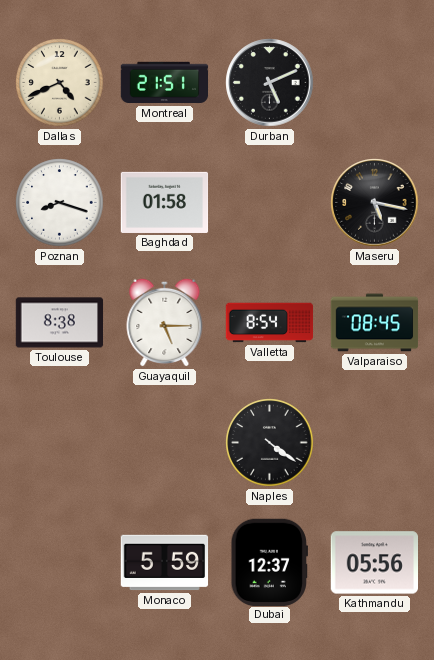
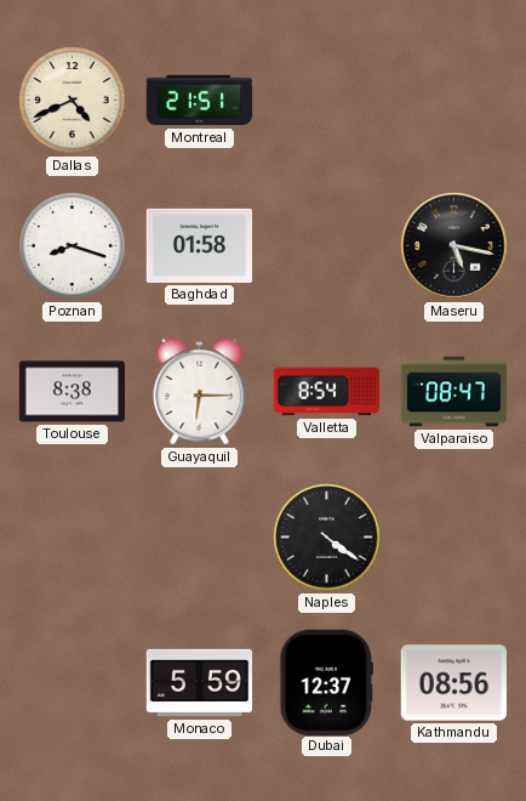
Durban: 5:11 -> none (270, 83)
Guayaquil: 5:15 -> 6:15 (200, 391)
Valparaiso: 08:45 -> 08:47 (454, 392)
Kathmandu: 05:56 -> 08:56 (453, 683)
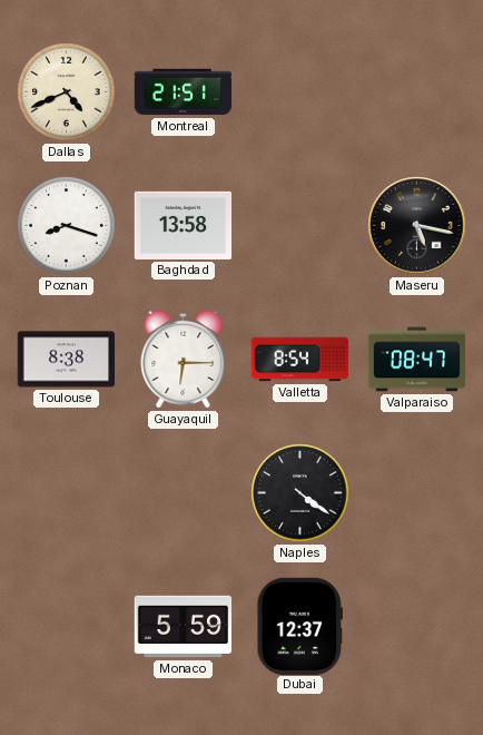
Baghdad: 01:58 -> 13:58 (184, 225)
Kathmandu: 08:56 -> none (453, 683)
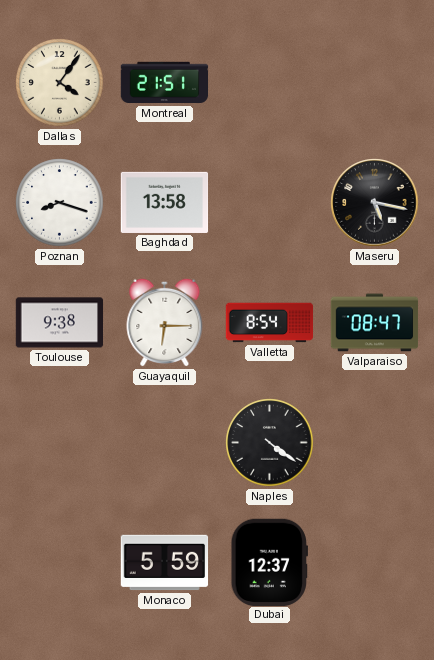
Dallas: 4:41 -> 4:06 (60, 83)
Toulouse: 8:38 -> 9:38 (60, 323)
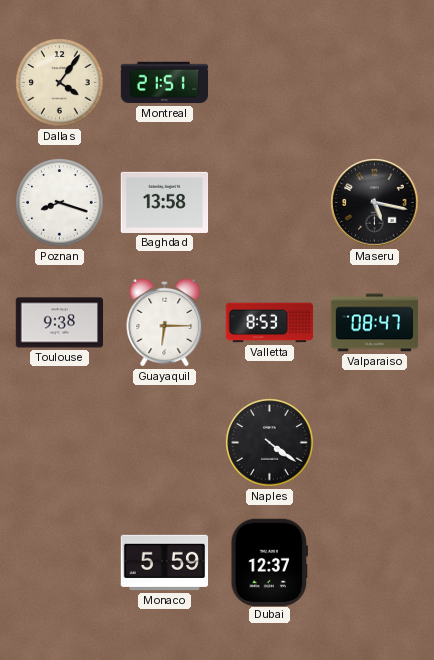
Valletta: 8:54 -> 8:53 (270, 323)
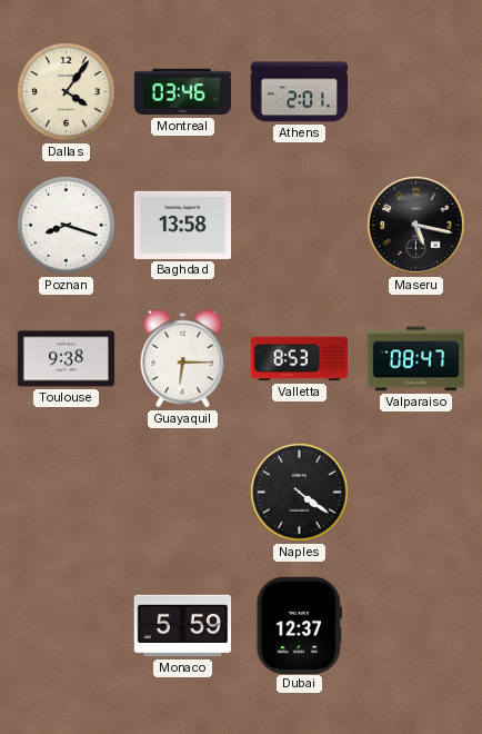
Montreal: 21:51 -> 03:46 (183, 92)
Athens: none -> 2:01 (300, 92)
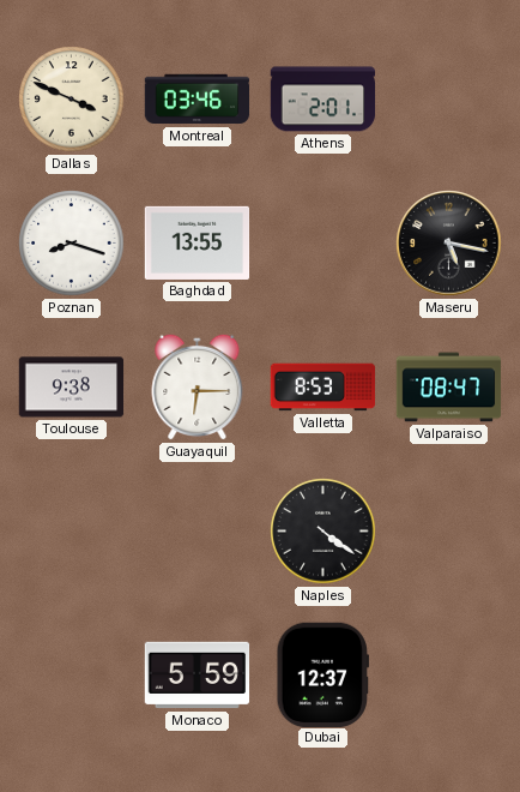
Dallas: 4:06 -> 3:49 (72, 100)
Baghdad: 13:58 -> 13:55 (198, 242)
